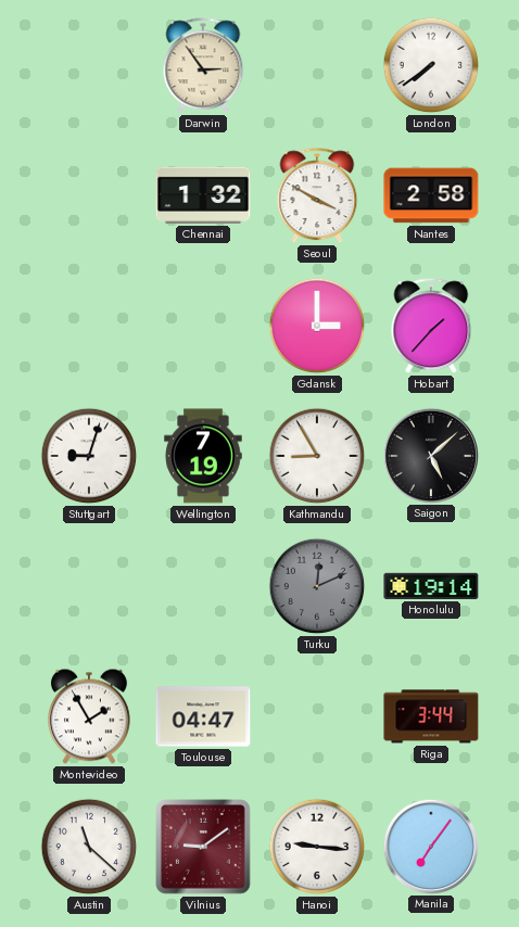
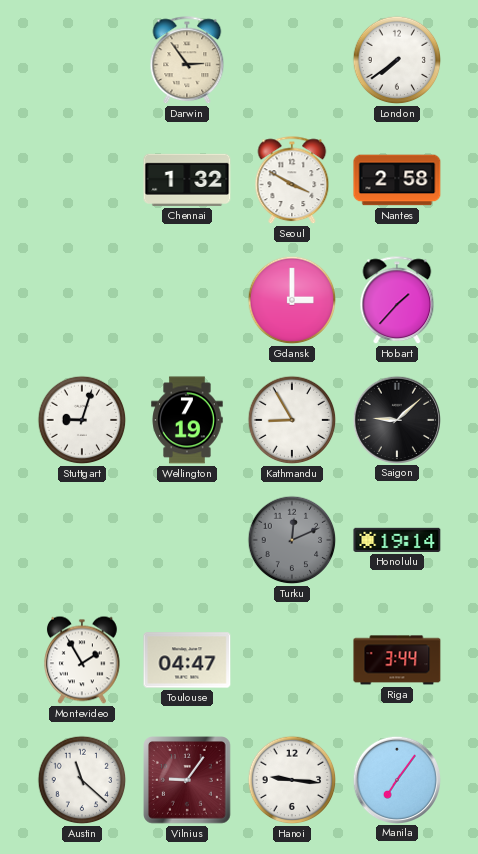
Saigon: 5:08 -> 9:08 (396, 419)
Vilnius: 9:09 -> 9:06 (188, 781)
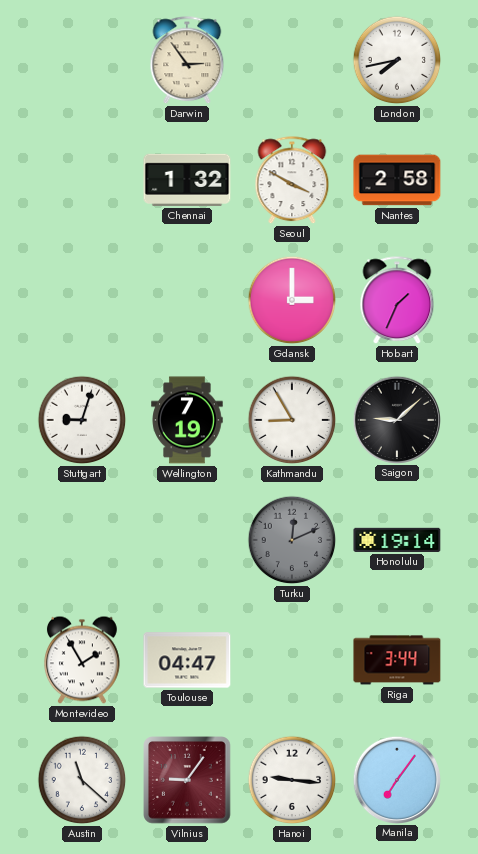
London: 7:39 -> 7:43 (397, 60)
Hobart: 1:37 -> 1:34 (397, 301)
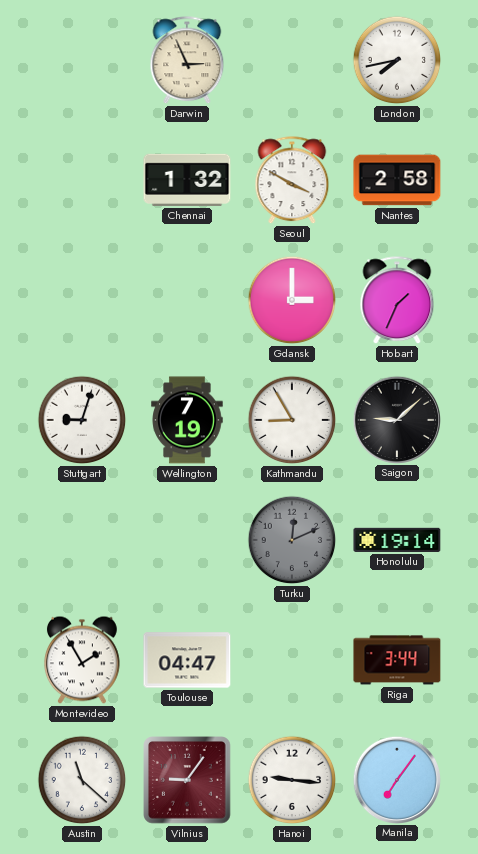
Darwin: 2:54 -> 2:56 (187, 61)
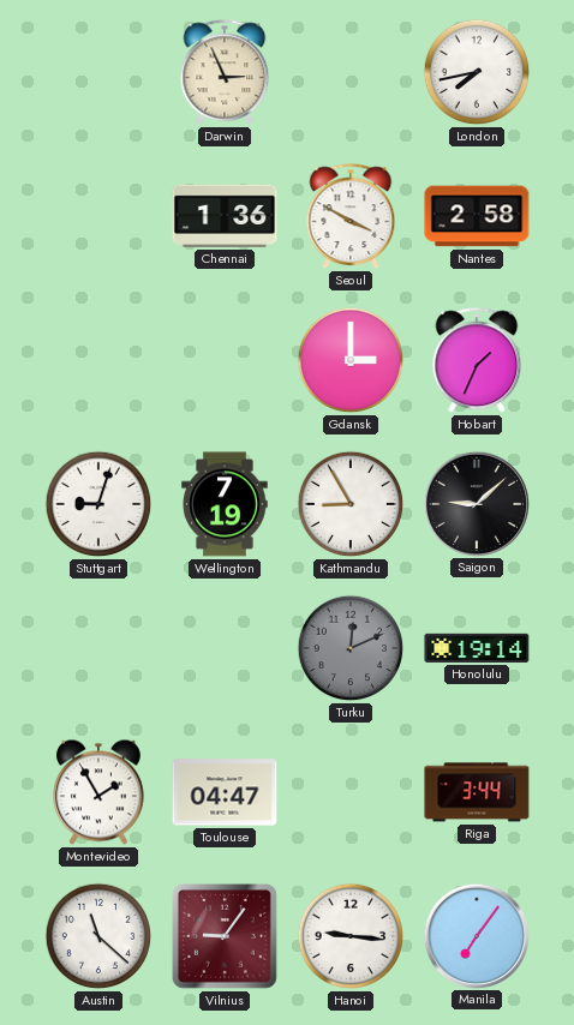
Chennai: 1:32 -> 1:36 (225, 216)
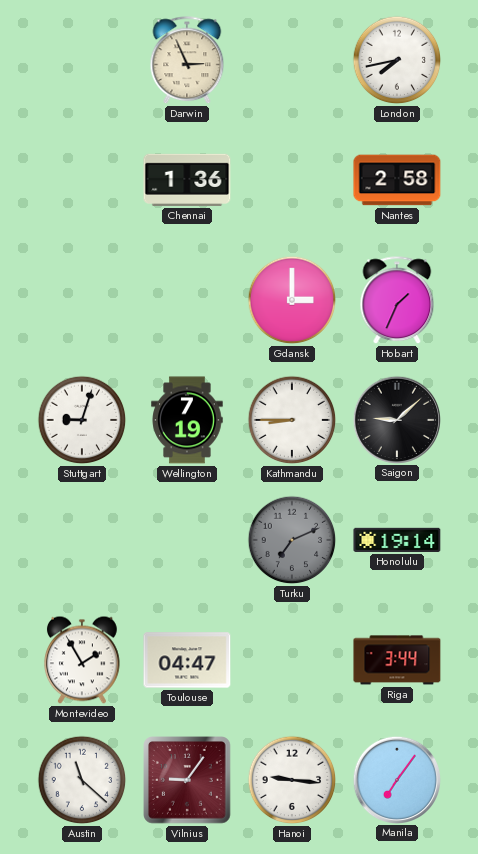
Seoul: 3:50 -> none (351, 217)
Kathmandu: 8:55 -> 8:45 (292, 420)
Turku: 12:11 -> 7:11 (292, 540)
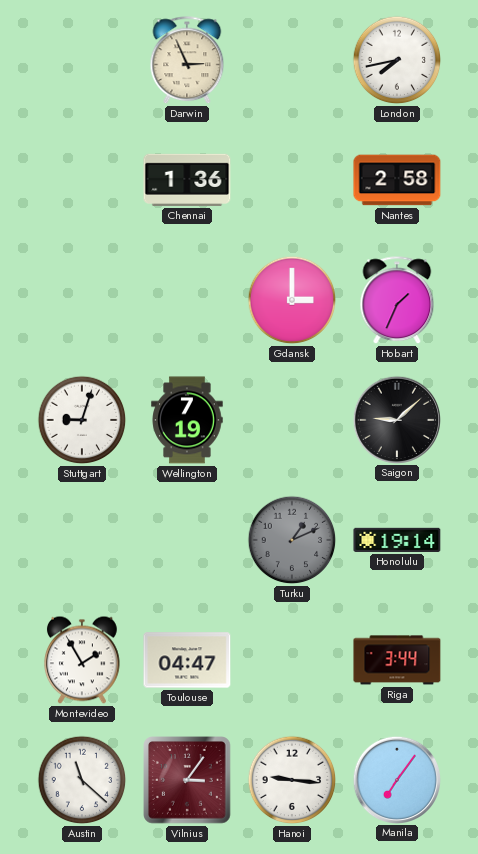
Kathmandu: 8:45 -> none (292, 420)
Turku: 7:11 -> 1:11 (292, 540)
Vilnius: 9:06 -> 3:06 (188, 781)
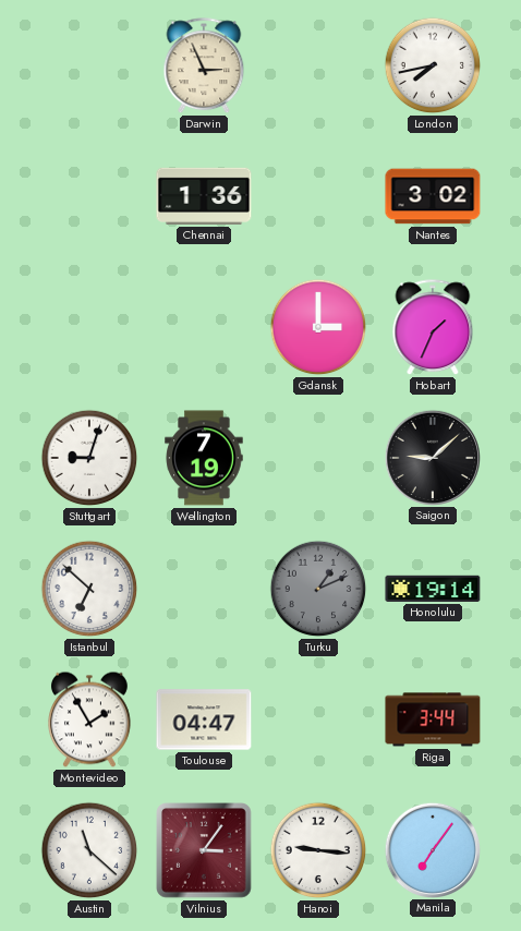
Nantes: 2:58 -> 3:02 (433, 196)
Istanbul: none -> 6:52 (89, 589)
